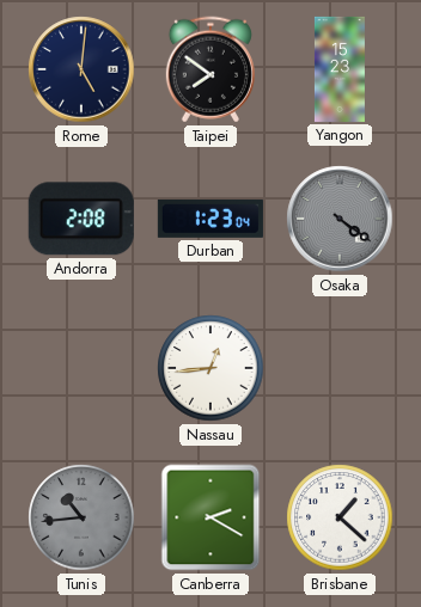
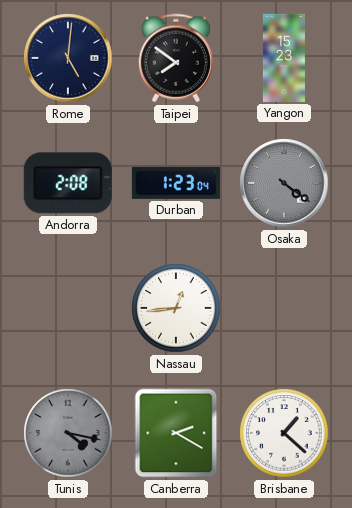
Tunis: 10:44 -> 4:17 (68, 433)
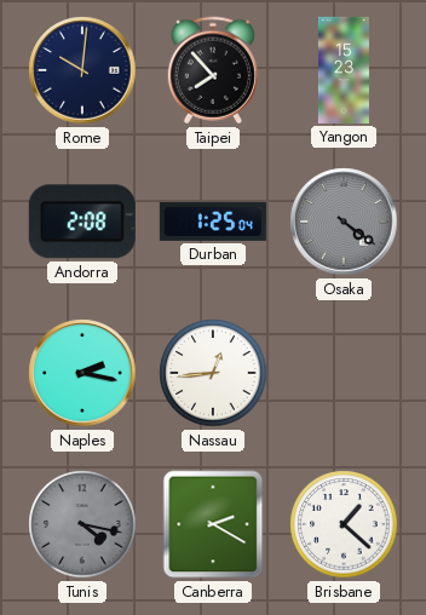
Rome: 5:01 -> 10:01 (82, 70)
Taipei: 7:51 -> 7:53 (213, 70)
Durban: 1:23 -> 1:25 (213, 222)
Naples: none -> 2:17 (82, 373)
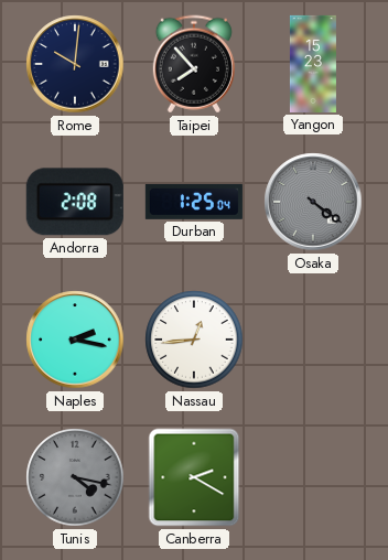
Brisbane: 1:22 -> none (344, 524)
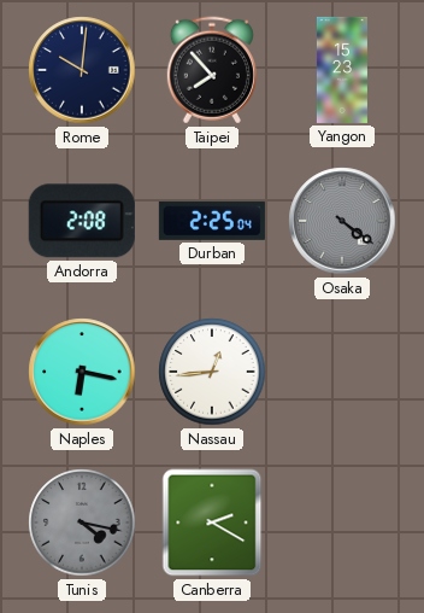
Durban: 1:25 -> 2:25 (212, 221)
Naples: 2:17 -> 6:17 (82, 372)
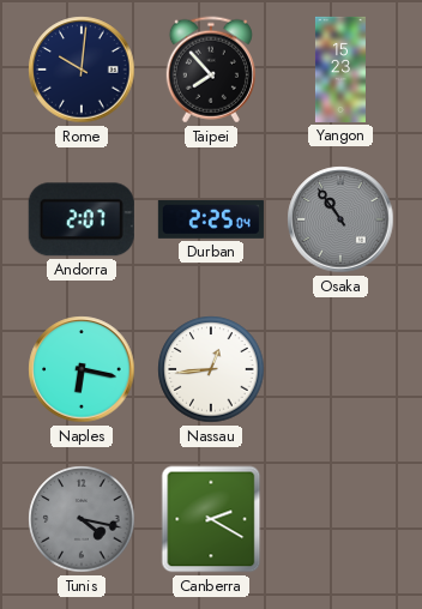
Andorra: 2:08 -> 2:07 (82, 219)
Osaka: 4:21 -> 10:54 (340, 219)
